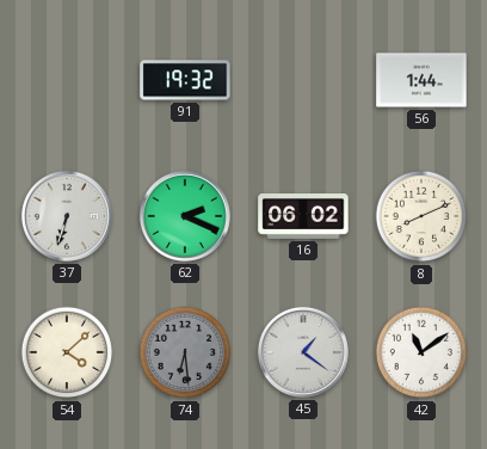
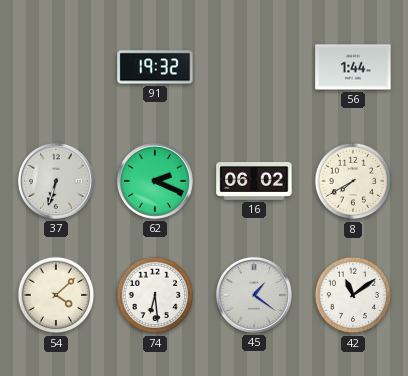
8: 8:11 -> 7:40 (353, 181)
74 dial: grey -> white (155, 295)
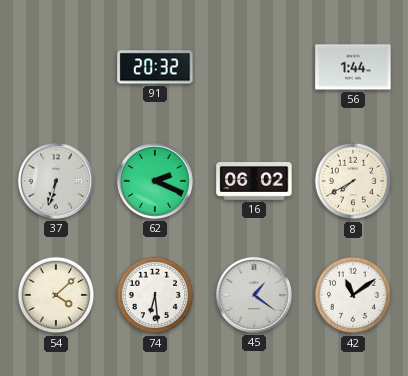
91: 19:32 -> 20:32 (155, 67)
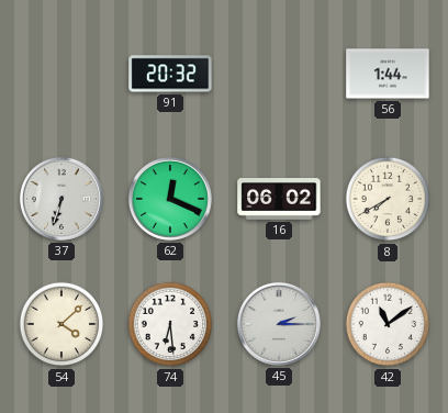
62: 2:19 -> 12:19 (170, 199)
45: 1:21 -> 2:15 (279, 324)
